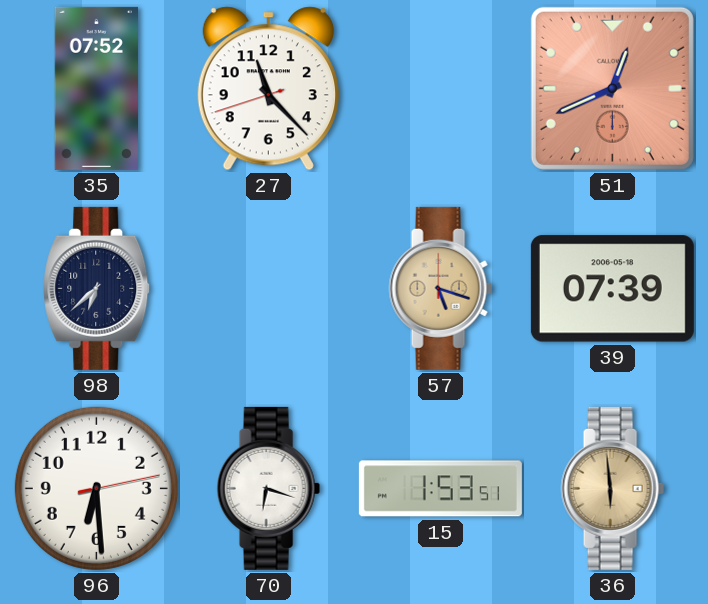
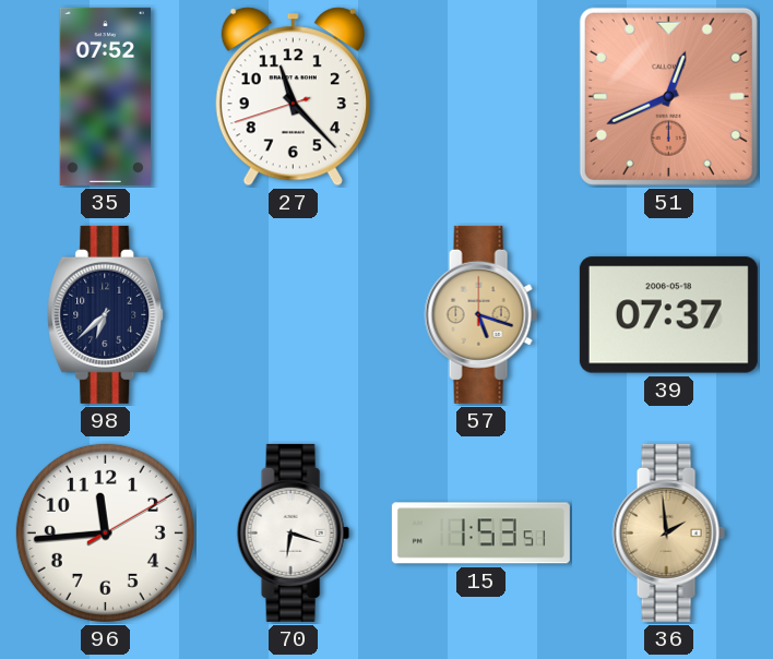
39: 07:39 -> 07:37 (668, 315)
96: 6:29 -> 11:44 (105, 532)
36: 5:59 -> 1:59 (668, 532)
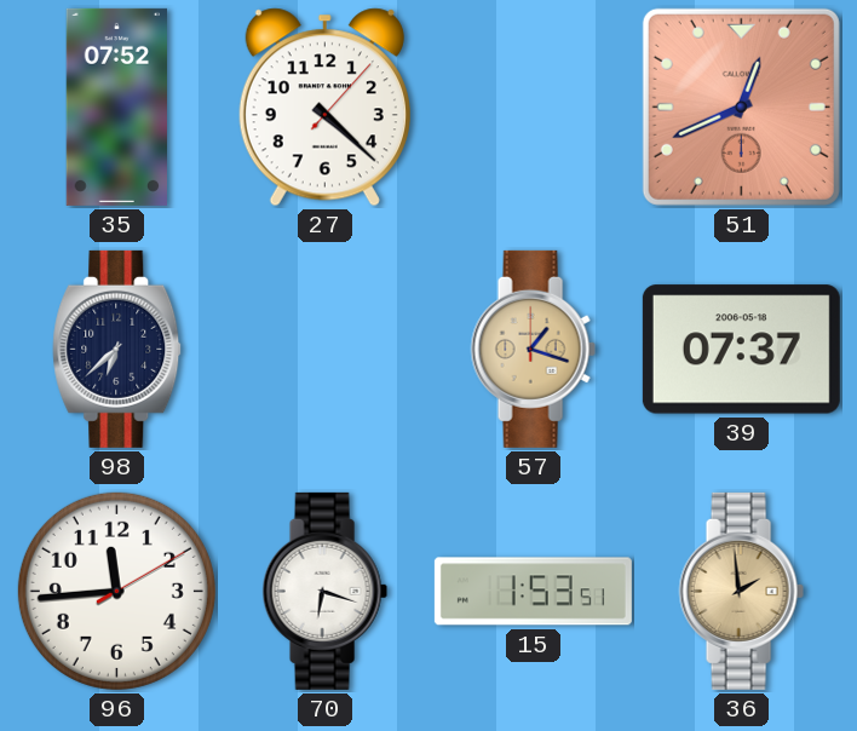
27: 11:22 -> 4:22 (324, 108)
57: 5:18 -> 1:18 (533, 349)
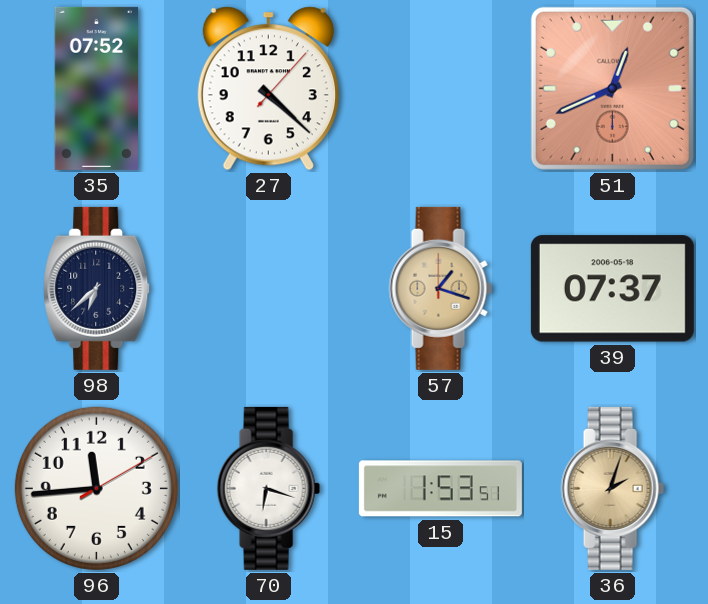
36: 1:59 -> 2:03 (612, 488)
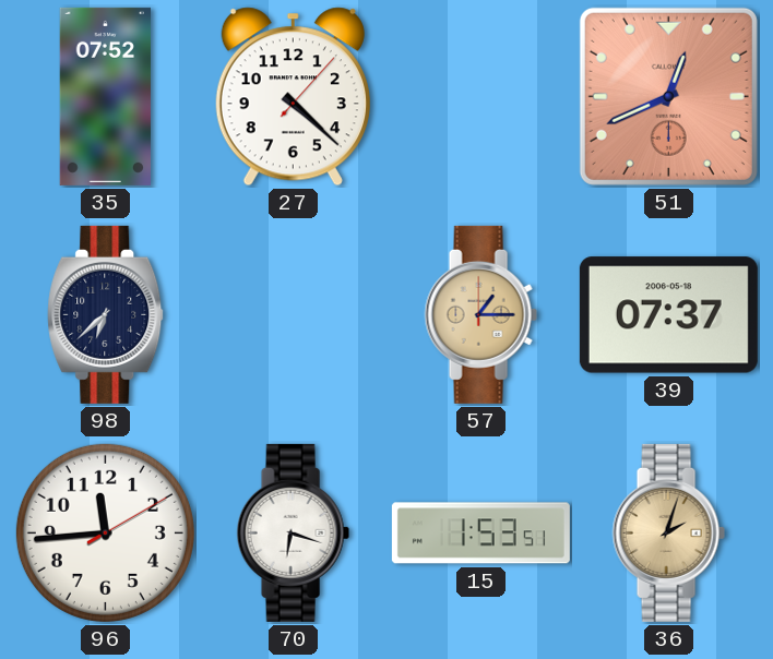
57: 1:18 -> 1:15 (480, 314)
